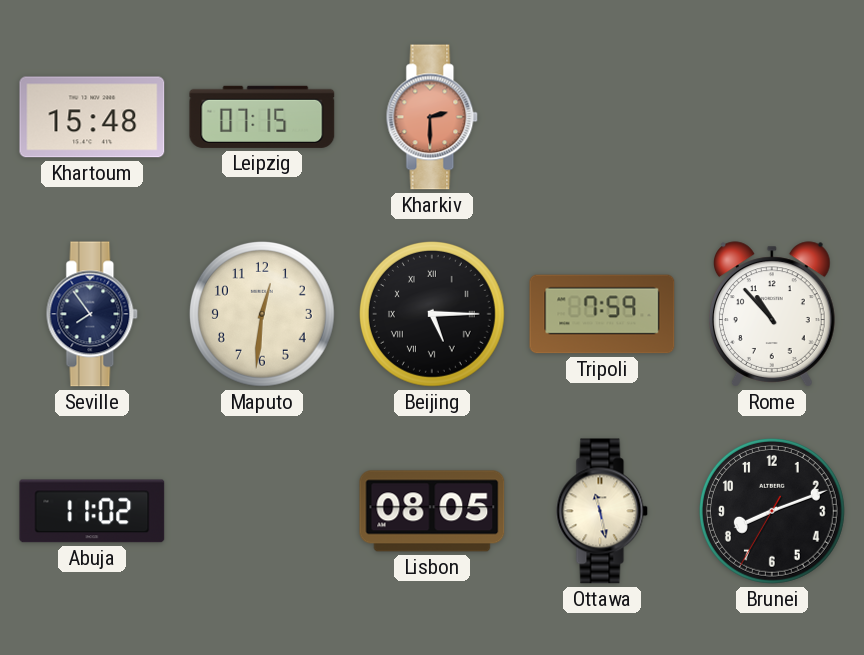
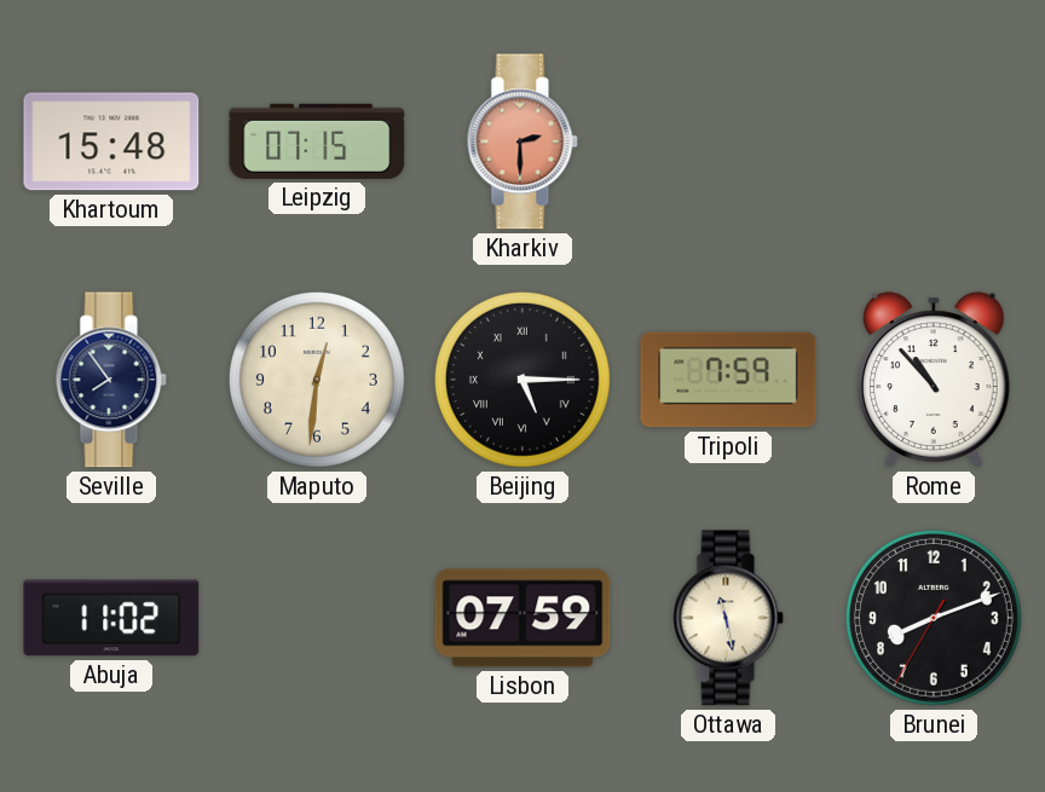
Lisbon: 08:05 -> 07:59 (522, 618)
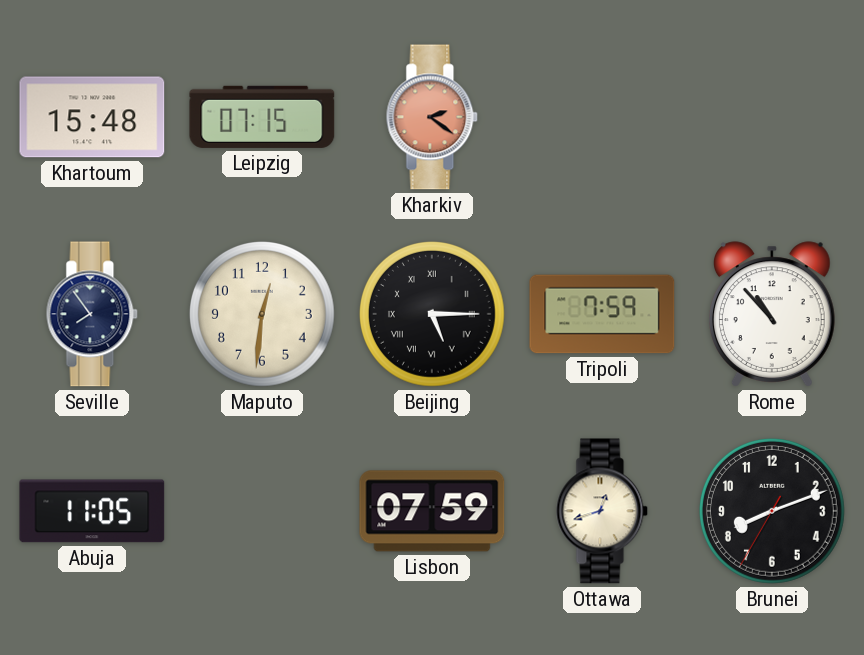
Kharkiv: 2:30 -> 2:21 (432, 117)
Abuja: 11:02 -> 11:05 (92, 511)
Ottawa: 11:28 -> 12:42 (602, 511)
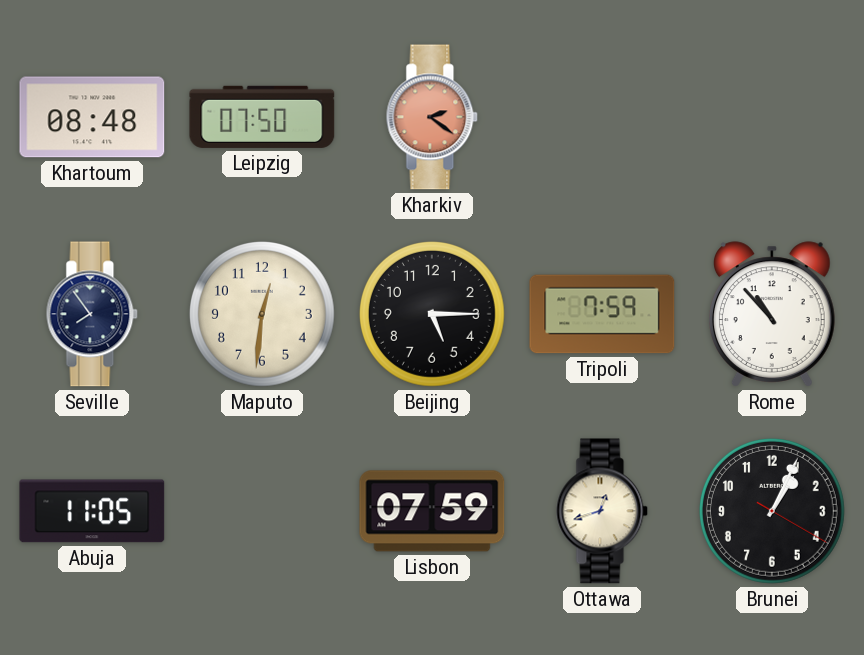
Khartoum: 15:48 -> 08:48 (92, 117)
Leipzig: 07:15 -> 07:50 (262, 117)
Beijing numerals: Roman -> Arabic (432, 314)
Brunei: 8:11 -> 1:04 (772, 511)
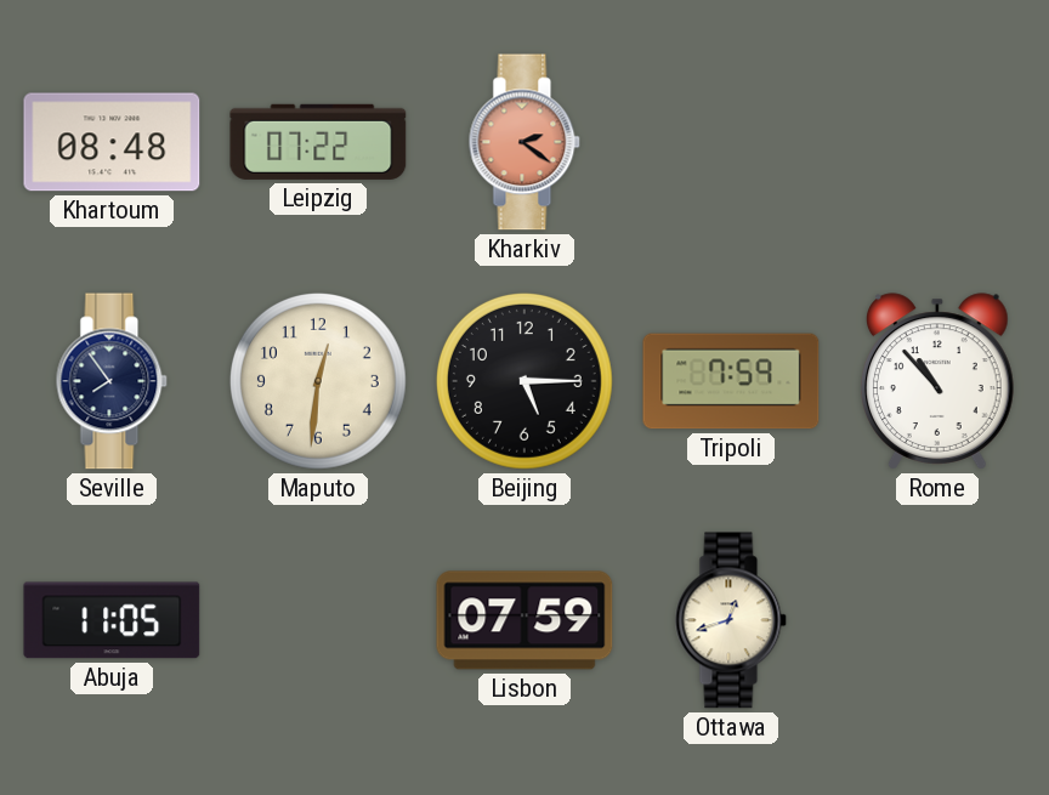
Leipzig: 07:50 -> 07:22 (318, 142)
Brunei: 1:04 -> none (772, 511)
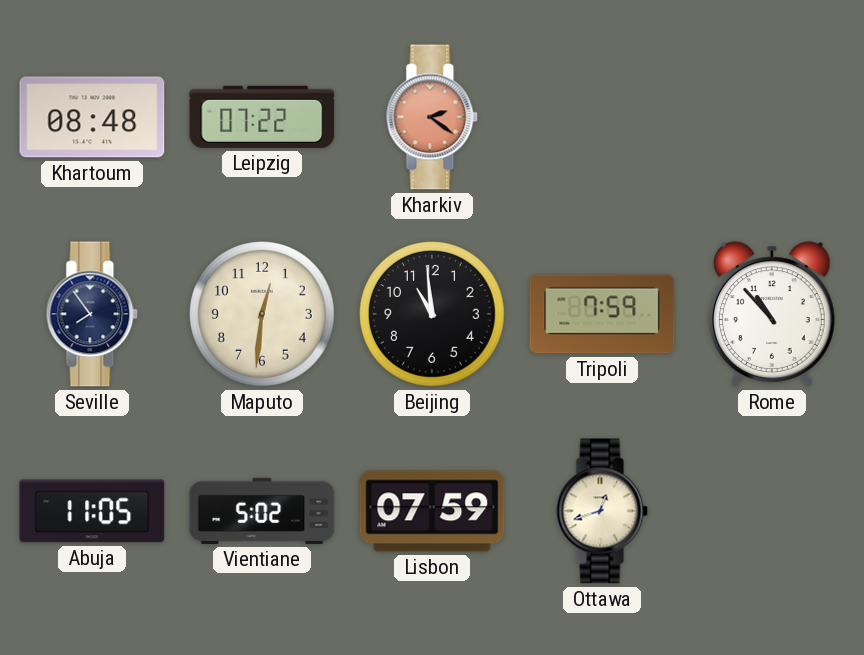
Beijing: 5:15 -> 10:59 (432, 314)
Vientiane: none -> 5:02 (262, 511)
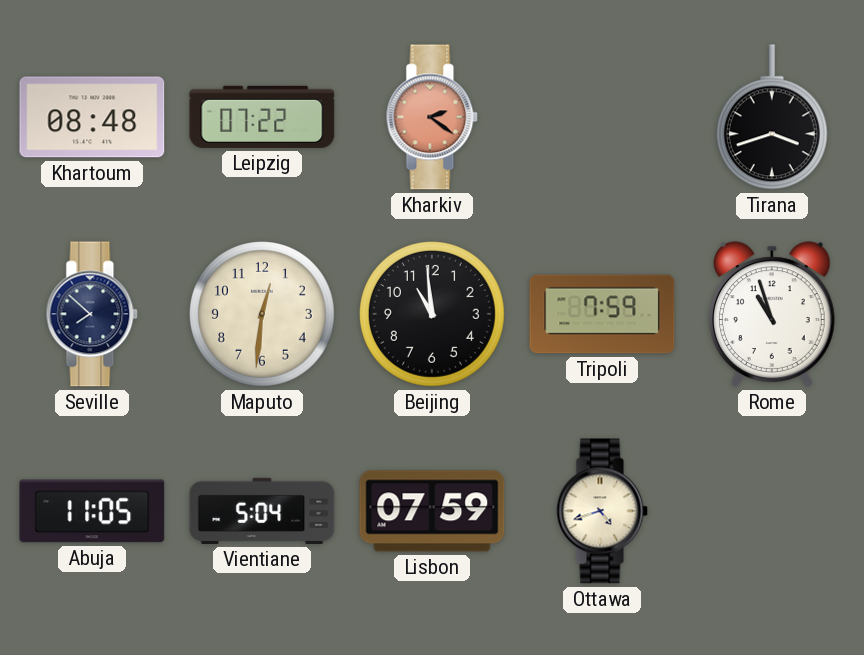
Tirana: none -> 3:42 (772, 117)
Seville: 7:54 -> 7:52 (92, 314)
Rome: 10:53 -> 10:57 (772, 314)
Vientiane: 5:02 -> 5:04 (262, 511)
Ottawa: 12:42 -> 4:42 (602, 511)
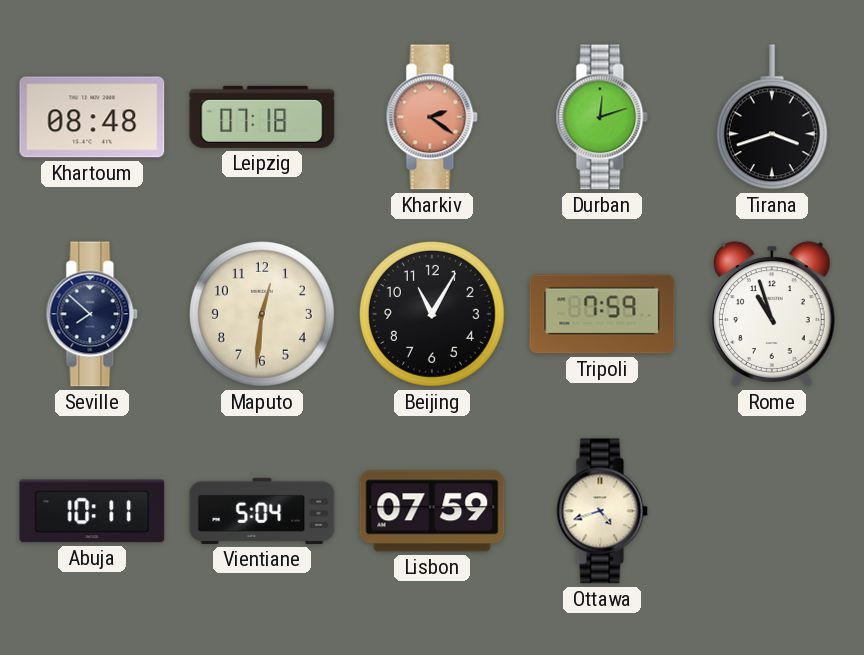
Leipzig: 07:22 -> 07:18 (262, 117)
Durban: none -> 12:12 (602, 117)
Beijing: 10:59 -> 11:05 (432, 314)
Abuja: 11:05 -> 10:11 (92, 511)
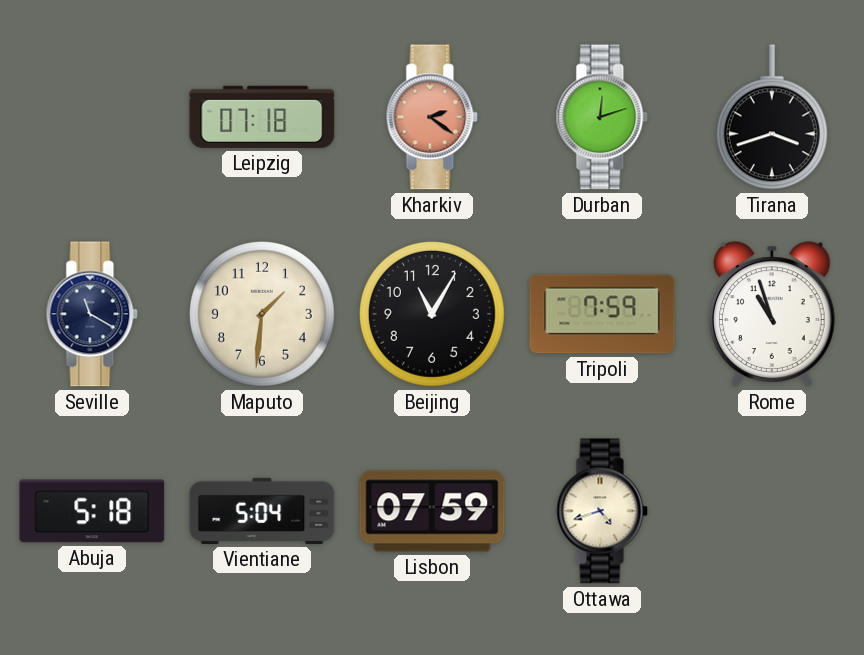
Khartoum: 08:48 -> none (92, 117)
Seville: 7:52 -> 11:20 (92, 314)
Maputo: 12:31 -> 1:31 (262, 314)
Abuja: 10:11 -> 5:18 (92, 511)
